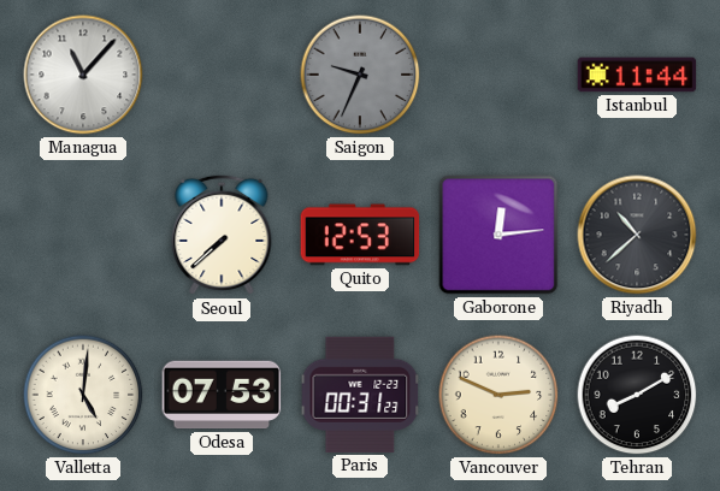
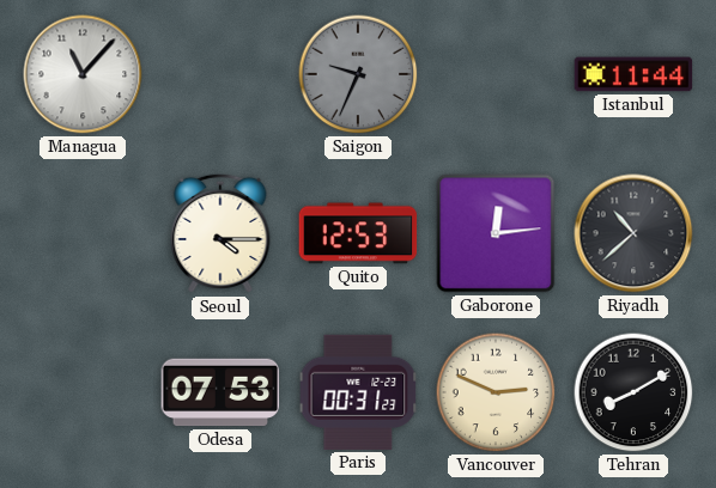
Seoul: 7:38 -> 4:15 (220, 233)
Valletta: 5:01 -> none (83, 395)
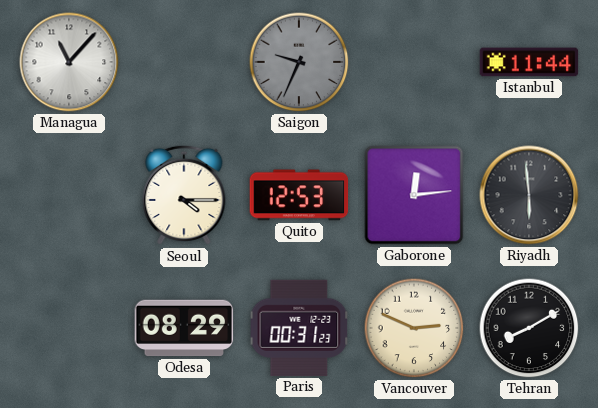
Riyadh: 10:38 -> 5:59 (529, 195)
Odesa: 07:53 -> 08:29 (184, 328)
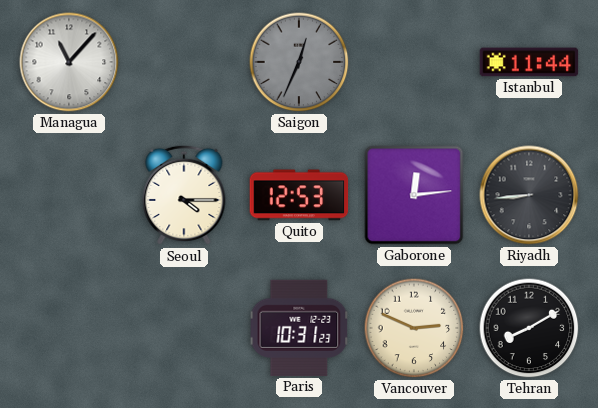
Saigon: 9:34 -> 12:34 (299, 62)
Riyadh: 5:59 -> 8:44 (529, 195)
Odesa: 08:29 -> none (184, 328)
Paris: 00:31 -> 10:31 (299, 328)
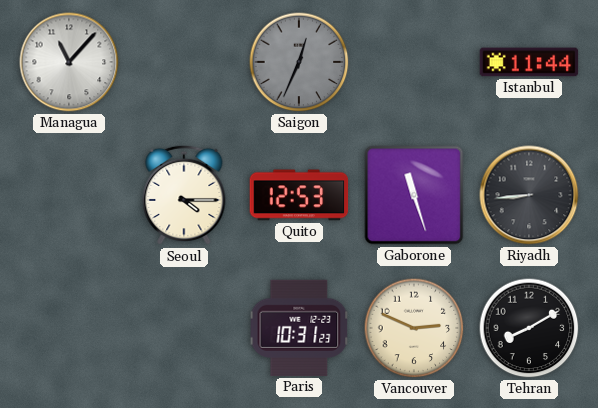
Gaborone: 12:14 -> 11:27 (414, 195)
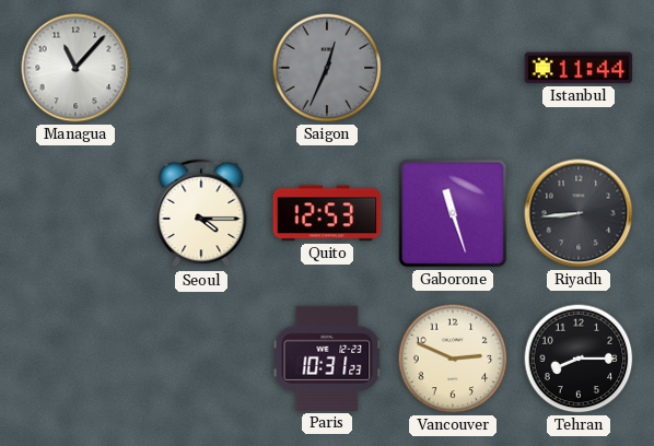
Tehran: 8:10 -> 8:15 (579, 359)
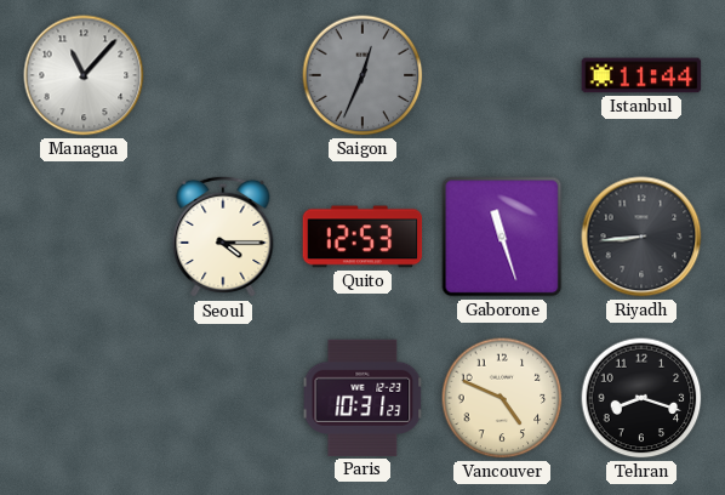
Vancouver: 2:49 -> 4:49 (502, 398)
Tehran: 8:15 -> 8:18 (641, 398)
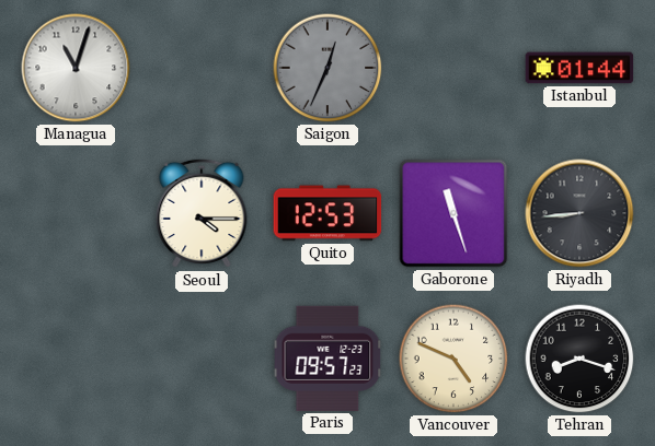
Managua: 11:07 -> 11:03 (76, 68)
Istanbul: 11:44 -> 01:44 (579, 68)
Paris: 10:31 -> 09:57 (327, 359)
